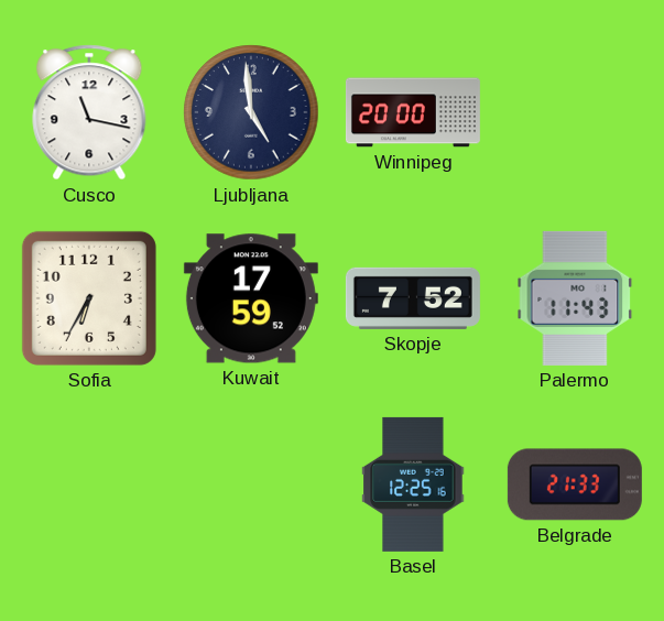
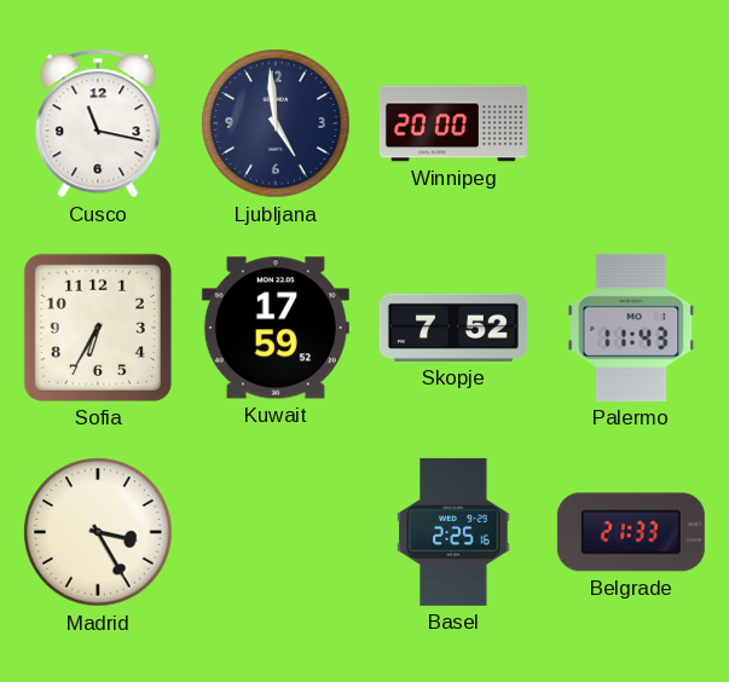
Madrid: none -> 3:25 (98, 532)
Basel: 12:25 -> 2:25 (453, 532)
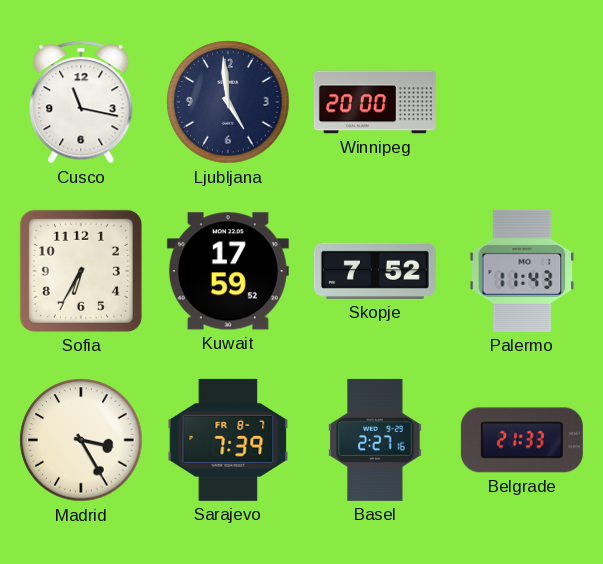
Sarajevo: none -> 7:39 (228, 440)
Basel: 2:25 -> 2:27 (375, 440)
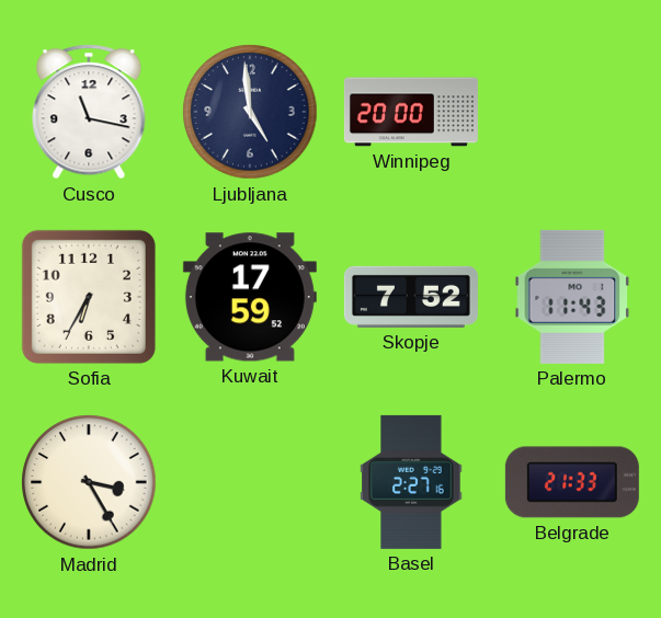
Sarajevo: 7:39 -> none (228, 440)
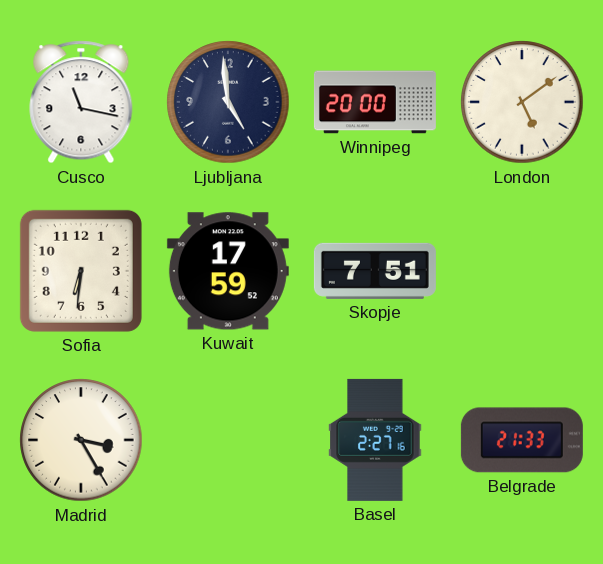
London: none -> 5:09 (522, 102)
Sofia: 6:35 -> 6:31 (81, 271)
Skopje: 7:52 -> 7:51 (375, 271)
Palermo: 11:43 -> none (572, 297)
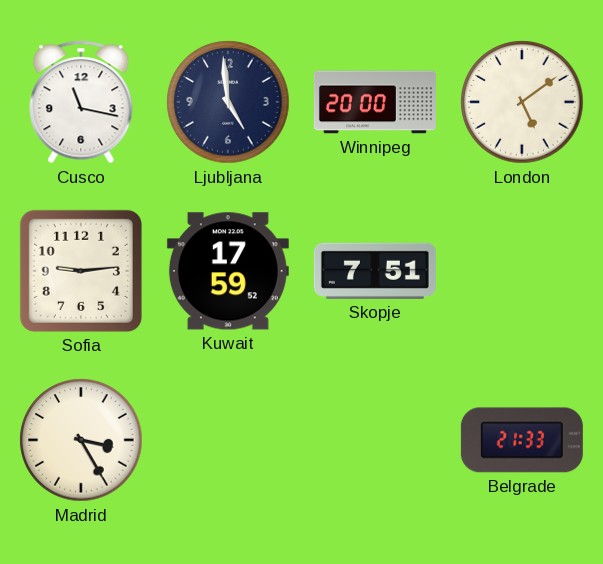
Sofia: 6:31 -> 9:14 (81, 271)
Basel: 2:27 -> none (375, 440)
